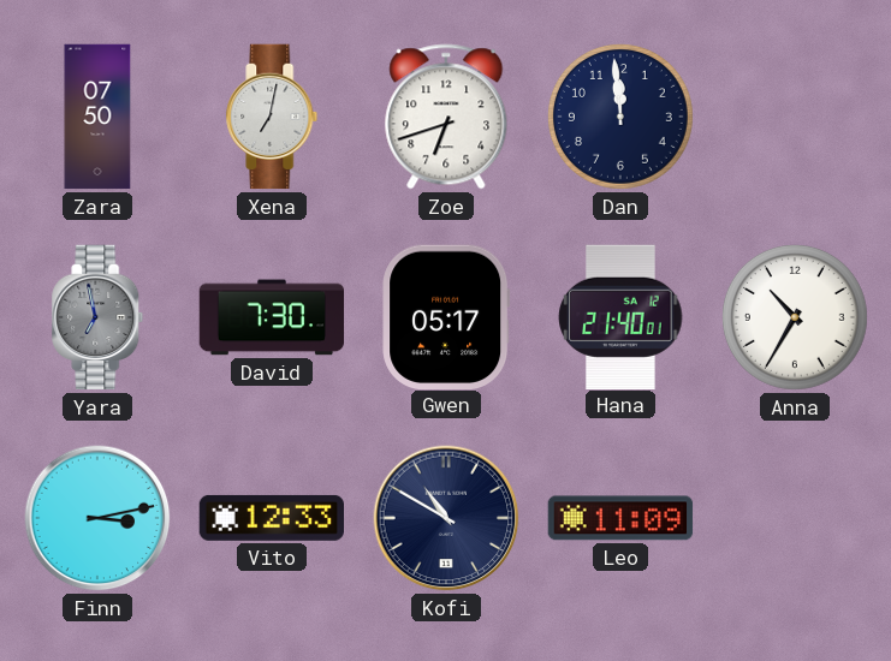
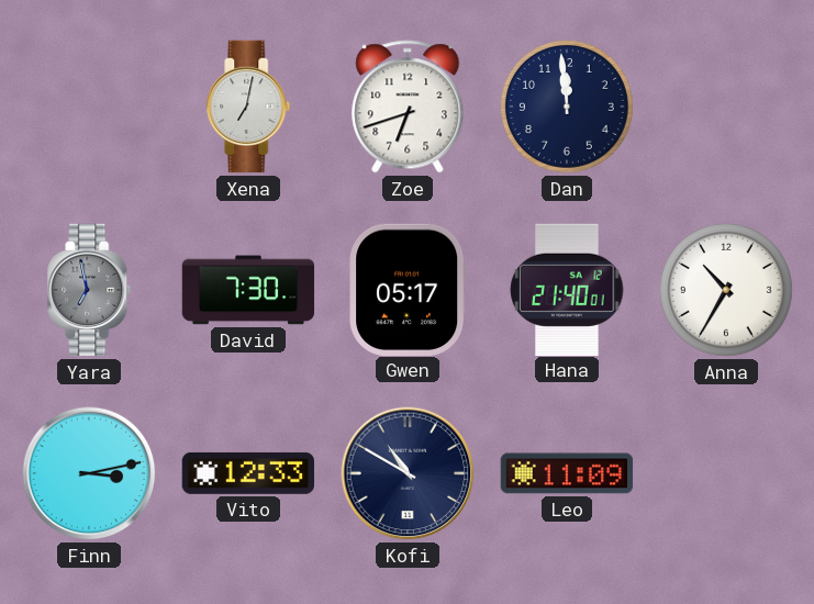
Zara: 07:50 -> none (97, 117)
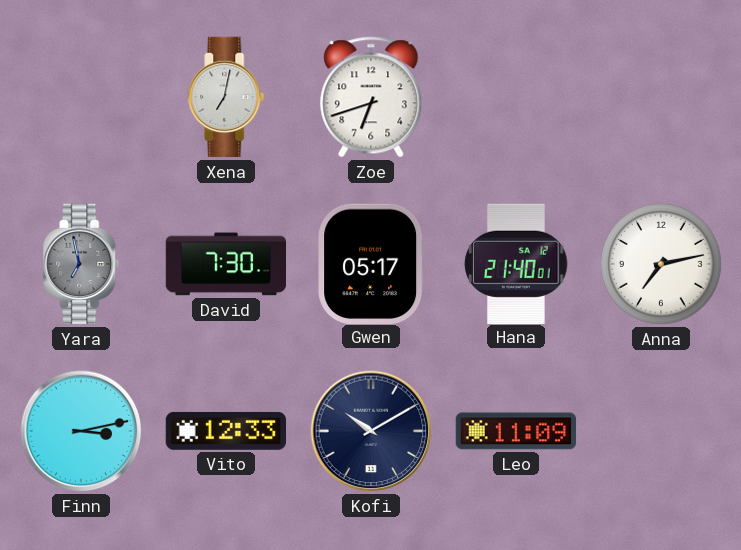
Dan: 11:59 -> none (567, 107)
Anna: 10:35 -> 7:13 (661, 264)
Kofi: 10:50 -> 10:10 (371, 431)
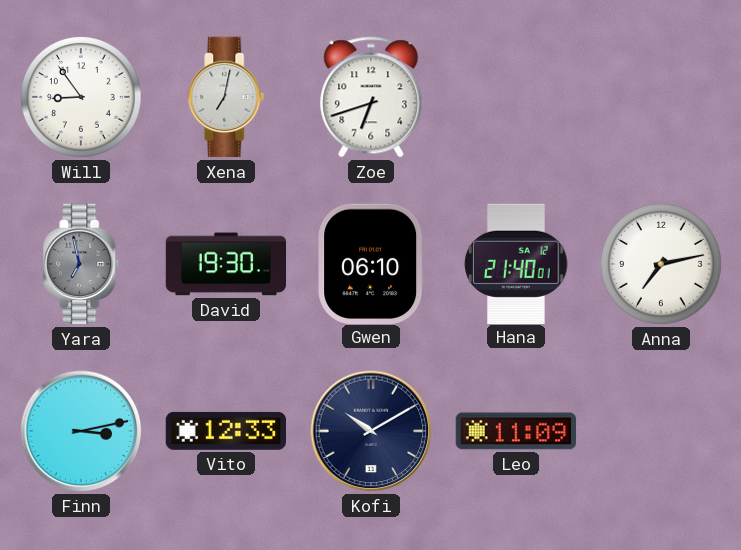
Will: none -> 8:54 (81, 97)
David: 7:30 -> 19:30 (226, 264)
Gwen: 05:17 -> 06:10 (371, 263)
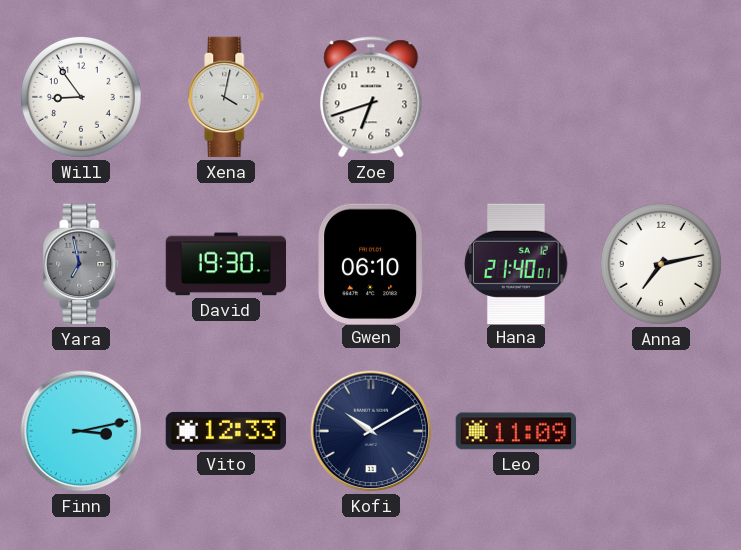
Xena: 7:02 -> 4:02 (226, 97)
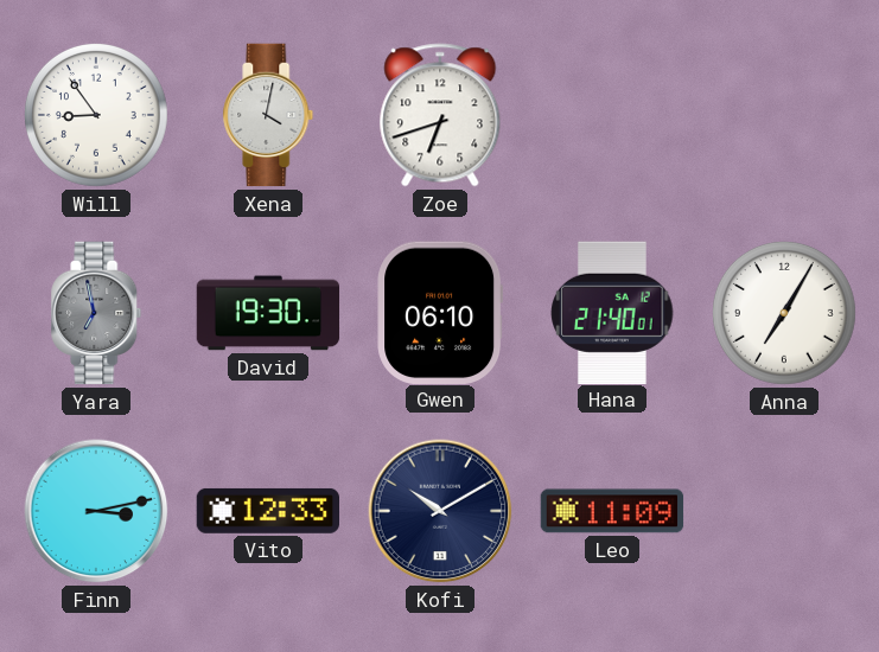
Anna: 7:13 -> 7:05 (784, 313)
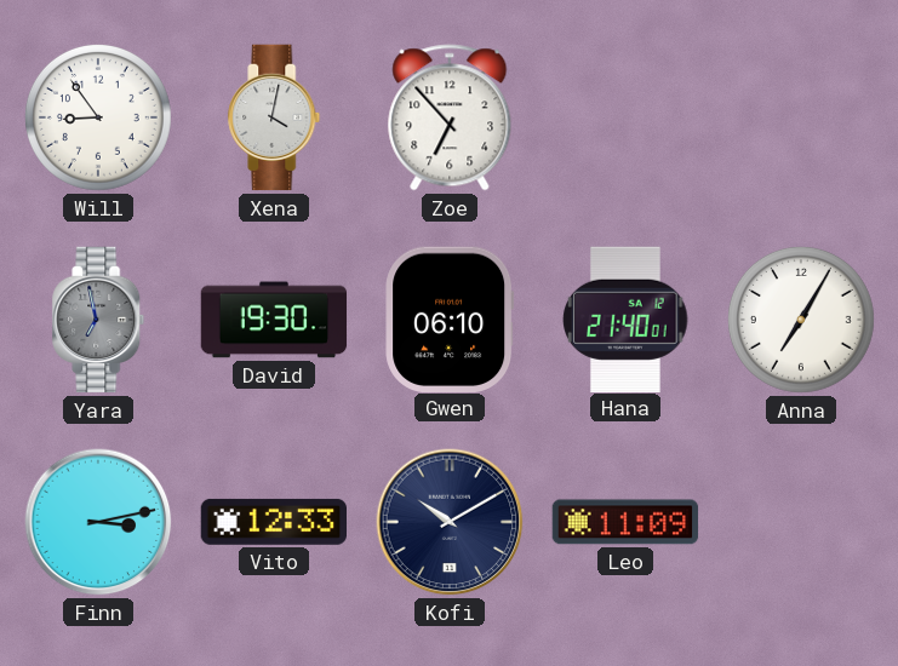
Zoe: 6:42 -> 6:53 (450, 117)
